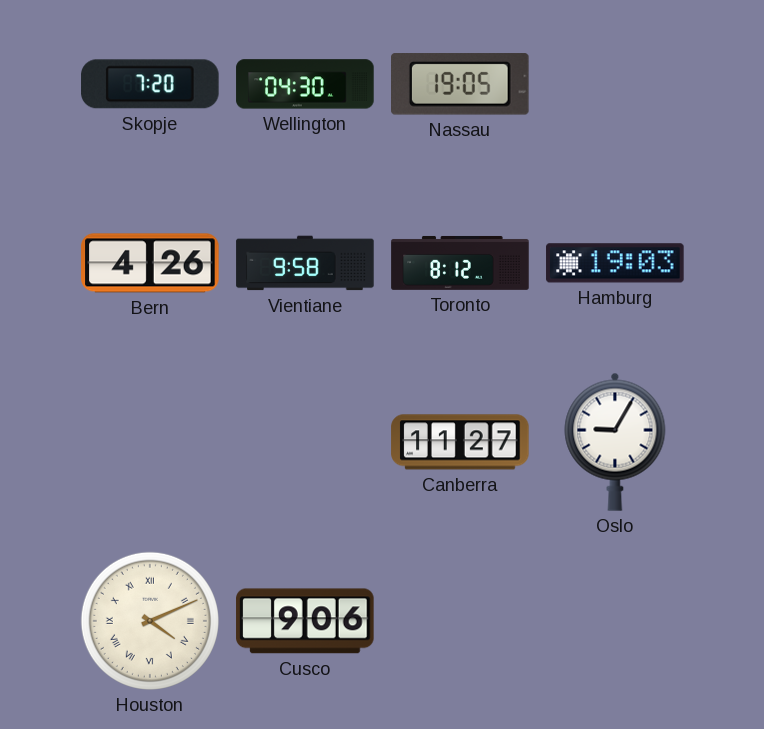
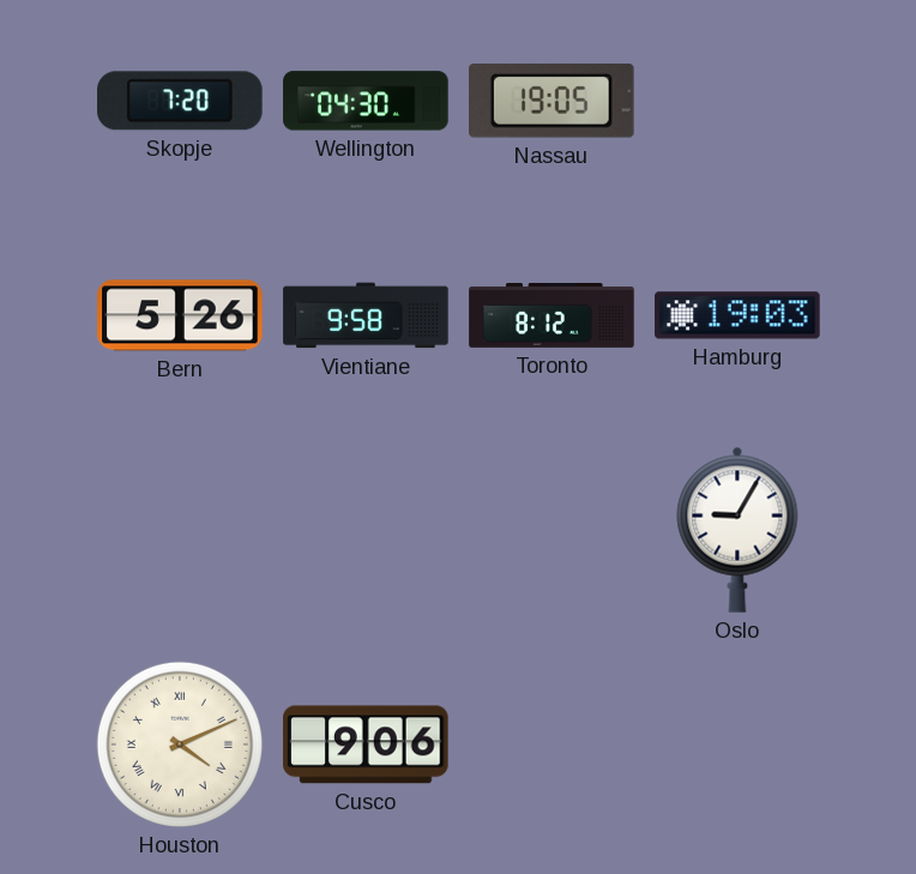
Bern: 4:26 -> 5:26 (180, 315)
Canberra: 11:27 -> none (460, 442)
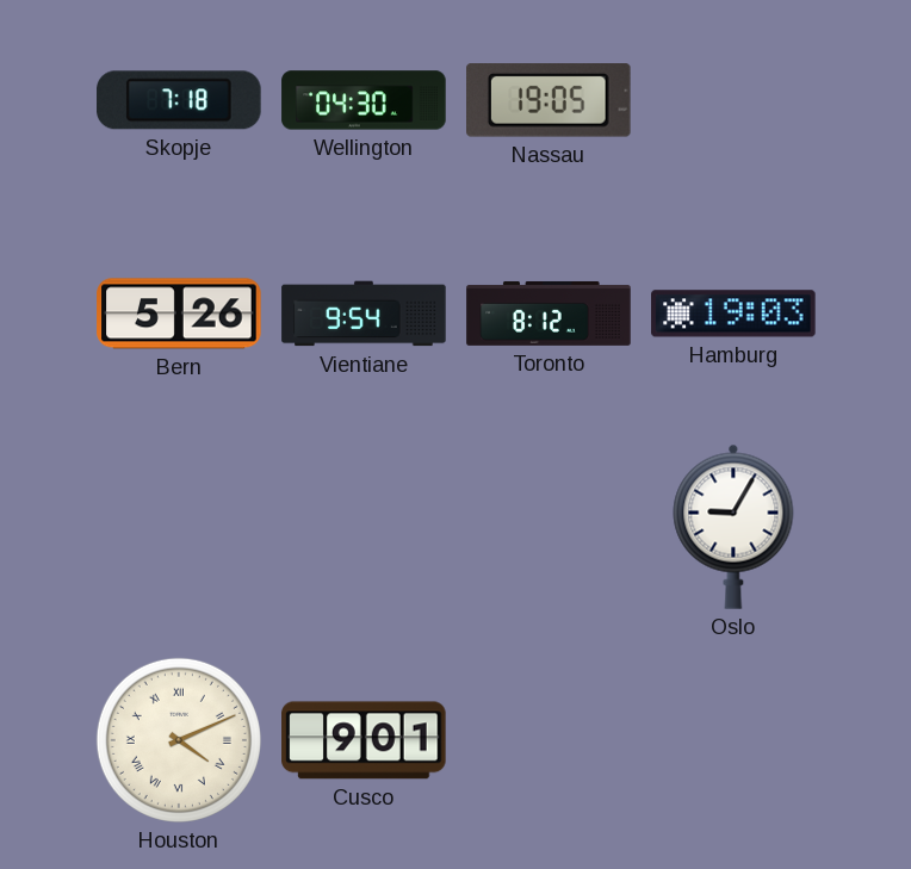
Skopje: 7:20 -> 7:18 (179, 100)
Vientiane: 9:58 -> 9:54 (364, 314)
Cusco: 9:06 -> 9:01 (364, 740)
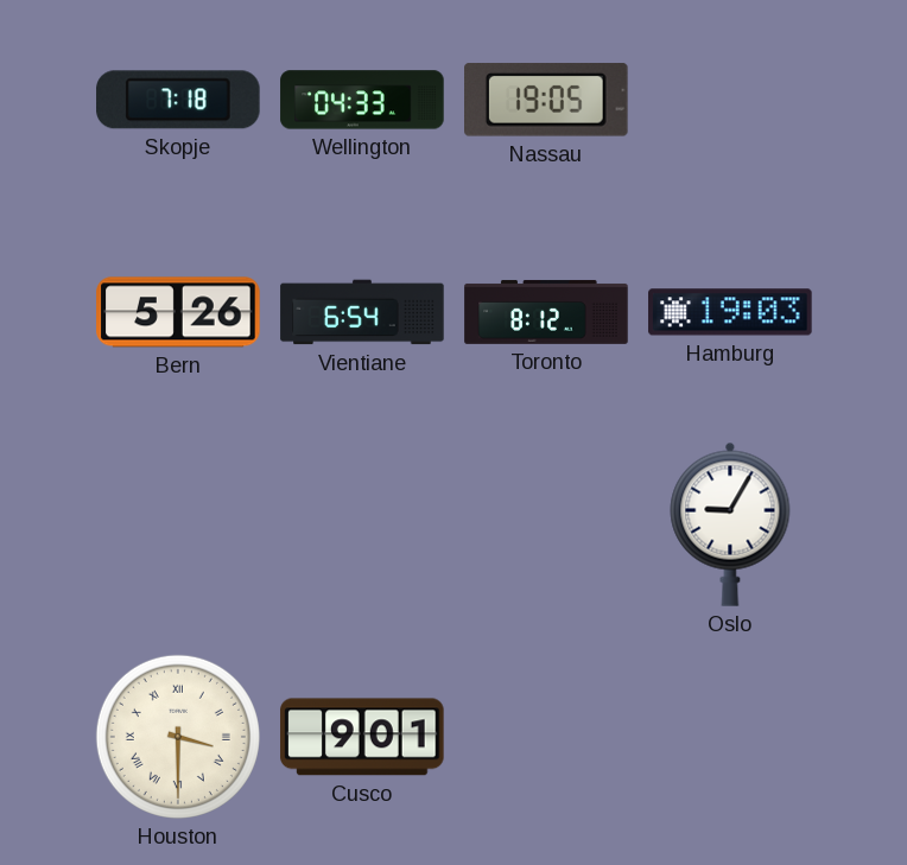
Wellington: 04:30 -> 04:33 (362, 100)
Vientiane: 9:54 -> 6:54 (362, 312)
Houston: 4:11 -> 3:30 (178, 737)
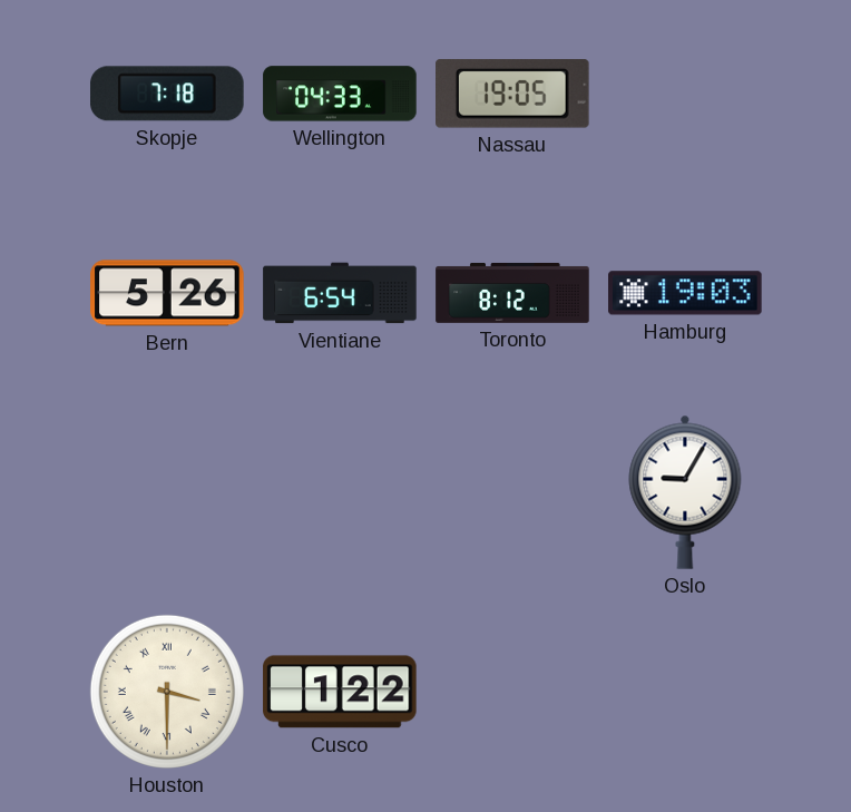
Cusco: 9:01 -> 1:22 (340, 692)
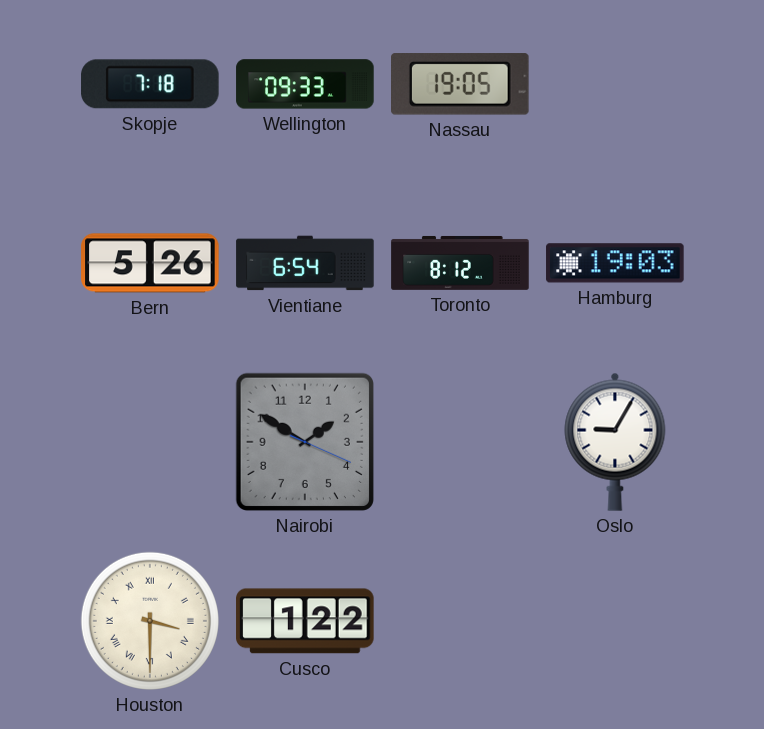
Wellington: 04:33 -> 09:33 (305, 84)
Nairobi: none -> 1:50 (305, 442)
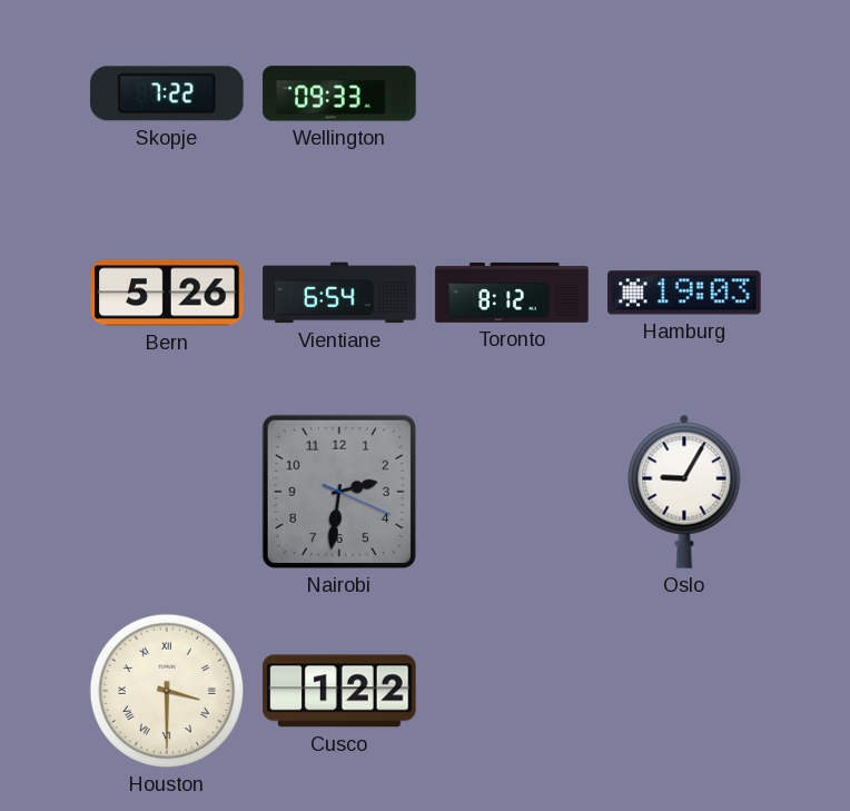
Skopje: 7:18 -> 7:22 (167, 93)
Nassau: 19:05 -> none (461, 84)
Nairobi: 1:50 -> 2:31 (339, 492)
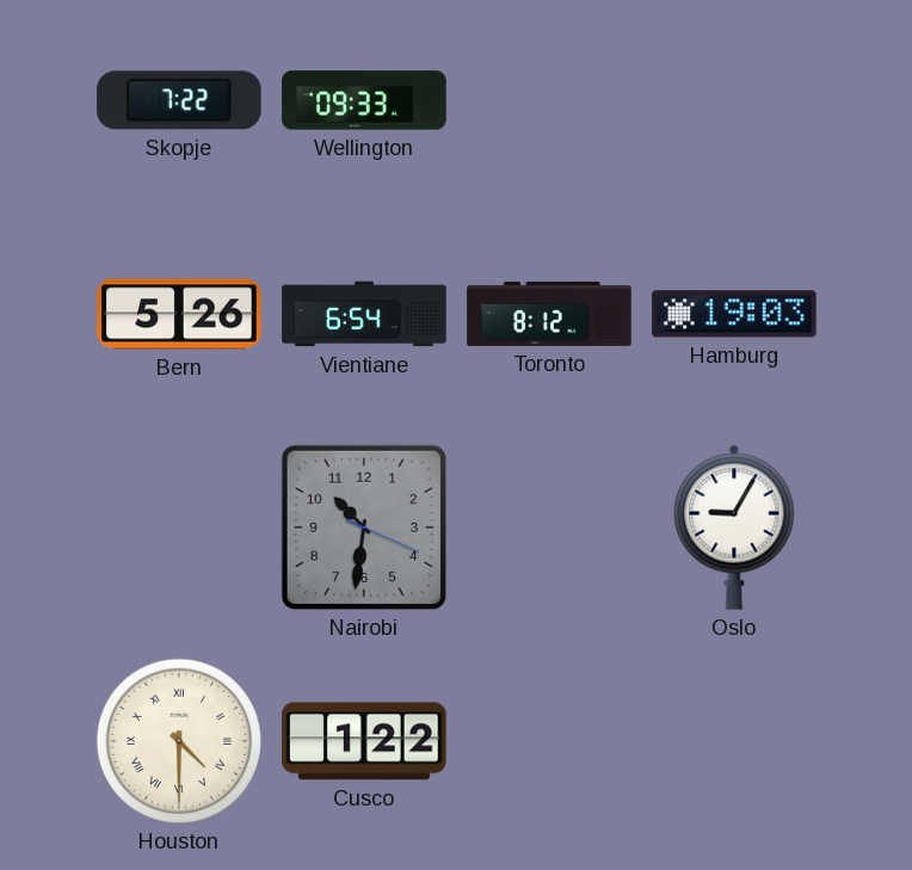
Nairobi: 2:31 -> 10:31 (364, 527)
Houston: 3:30 -> 4:30 (179, 741)
